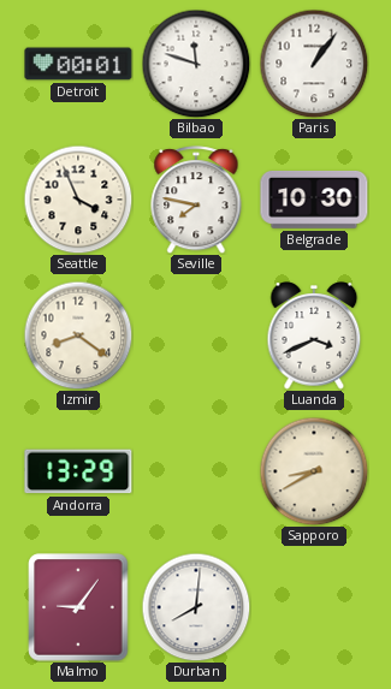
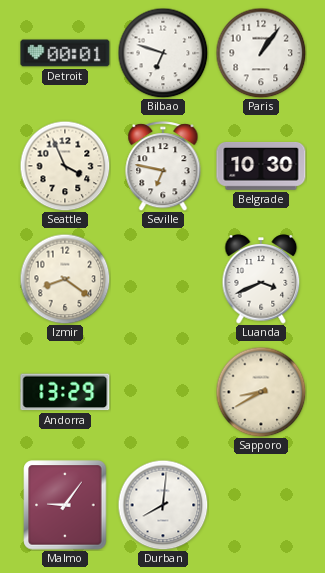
Bilbao: 11:48 -> 6:48 (163, 53)
Seville: 7:47 -> 6:47 (163, 166)
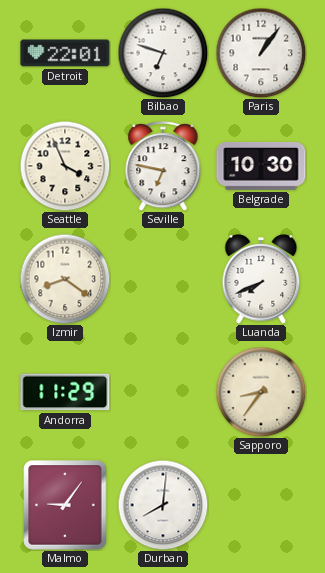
Detroit: 00:01 -> 22:01 (65, 53)
Luanda: 3:41 -> 7:41 (261, 279)
Andorra: 13:29 -> 11:29 (65, 392)
Sapporo: 8:40 -> 8:36 (261, 392)
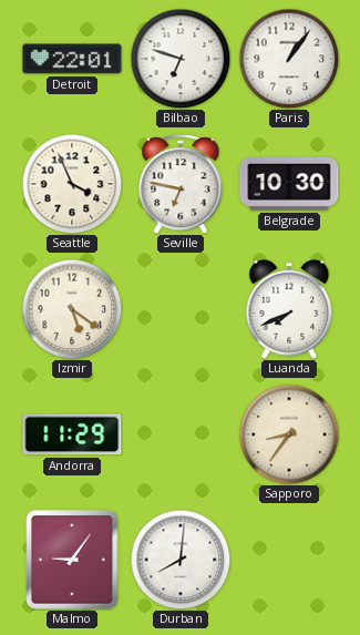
Izmir: 8:21 -> 5:21 (72, 309)
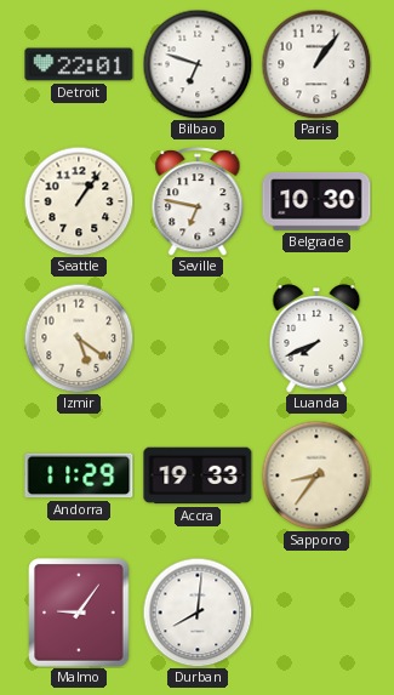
Seattle: 3:56 -> 1:06 (79, 201)
Accra: none -> 19:33 (198, 475)
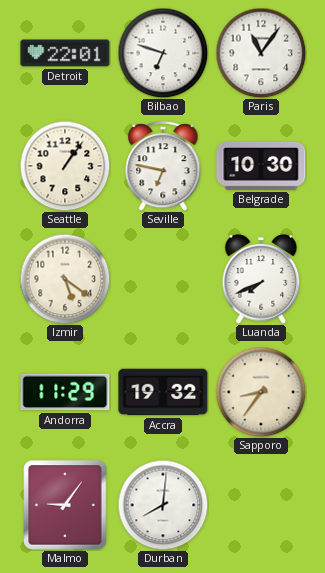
Paris: 1:06 -> 11:06 (261, 53)
Accra: 19:33 -> 19:32 (163, 392)
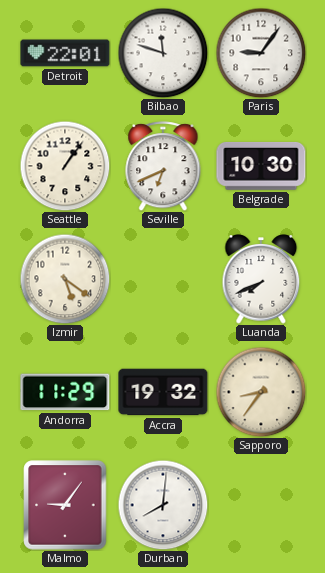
Bilbao: 6:48 -> 11:48 (163, 53)
Paris: 11:06 -> 9:06 (261, 53)
Seville: 6:47 -> 6:41 (163, 166)
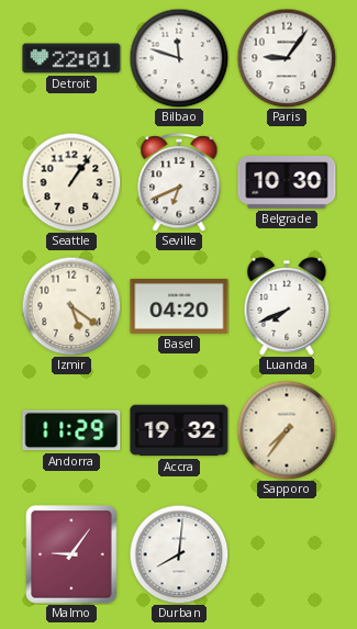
Basel: none -> 04:20 (179, 306)
Sapporo: 8:36 -> 7:36 (287, 430)
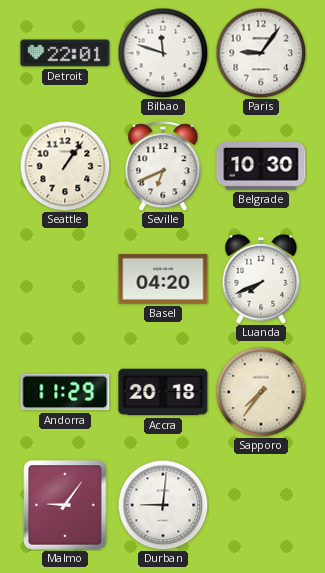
Izmir: 5:21 -> none (71, 306)
Accra: 19:32 -> 20:18 (163, 392)
Durban: 8:01 -> 9:01 (163, 505)
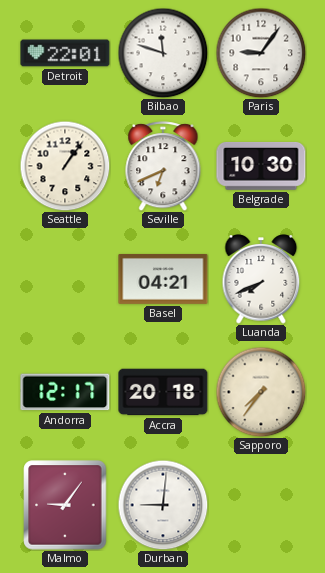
Basel: 04:20 -> 04:21 (163, 279)
Andorra: 11:29 -> 12:17 (65, 392)
